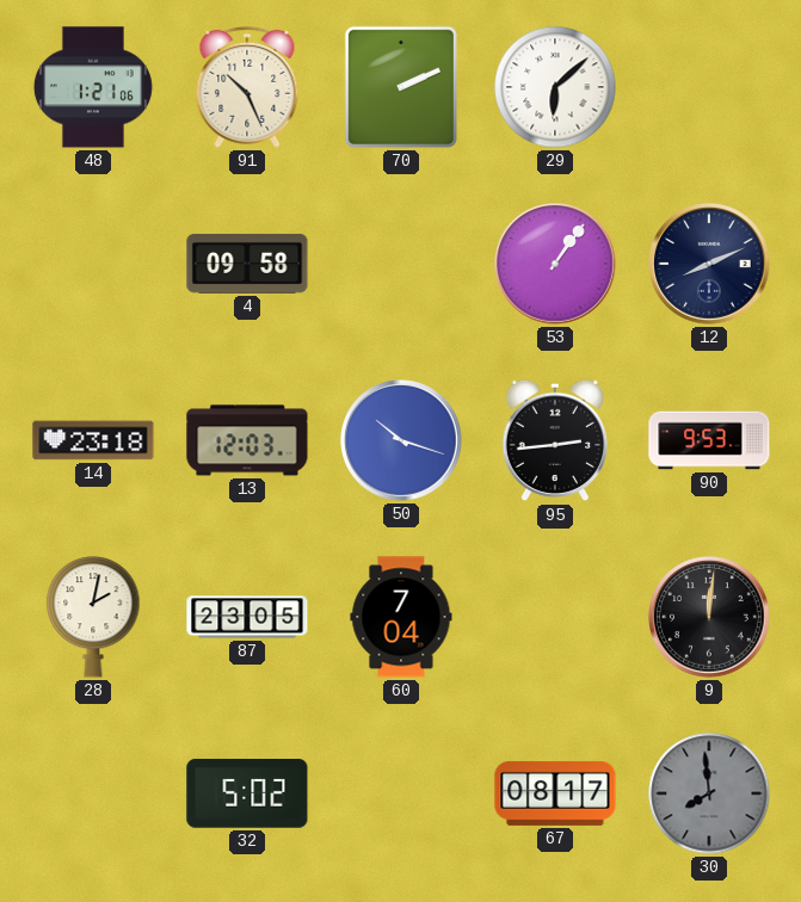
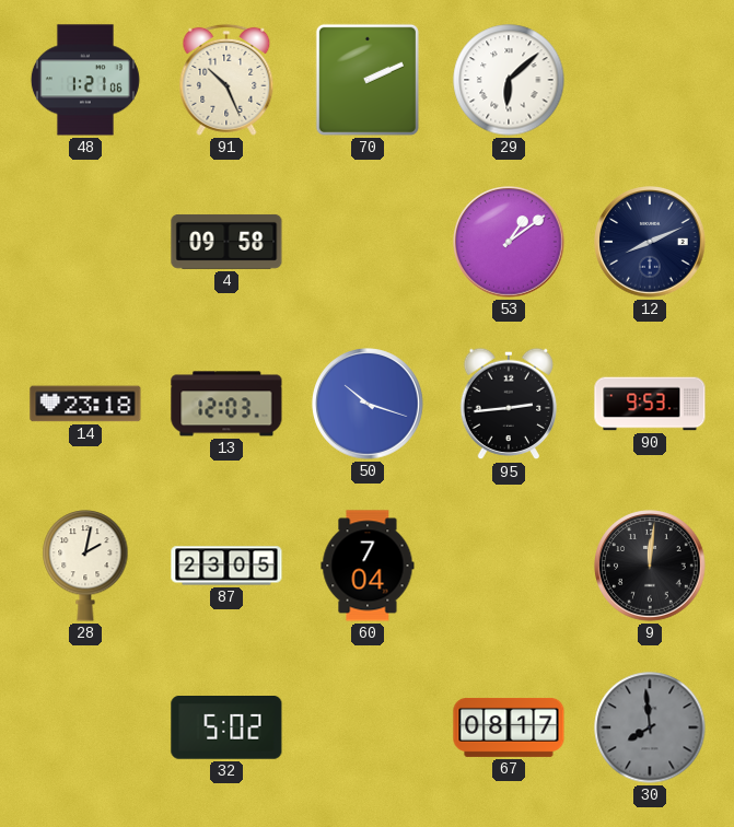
53: 1:06 -> 1:09 (509, 242)
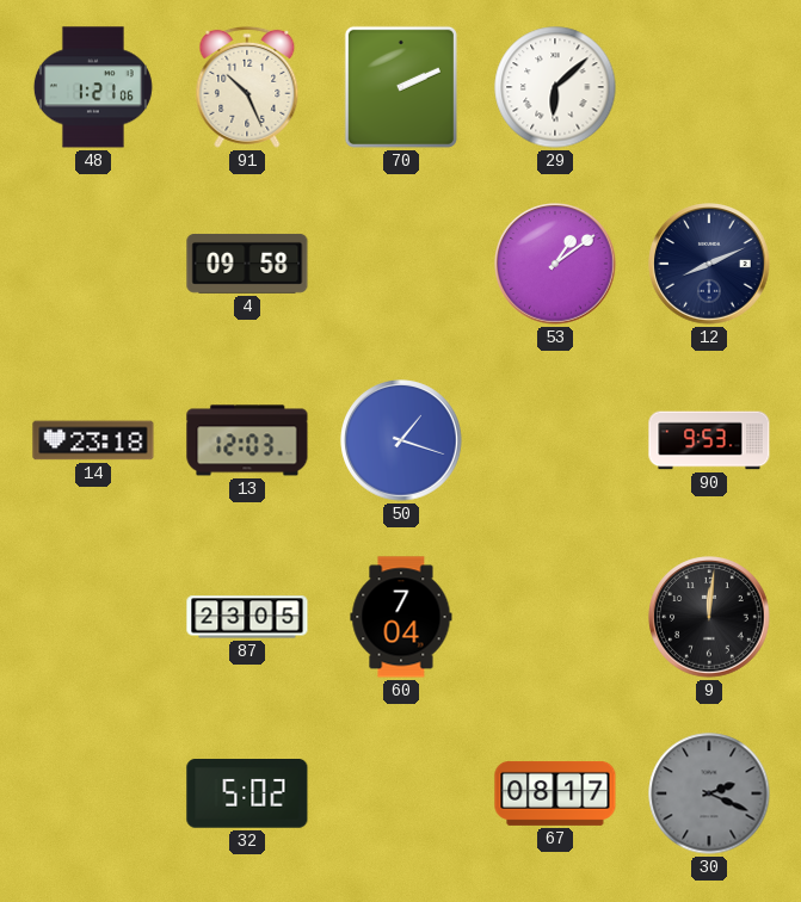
50: 10:18 -> 1:18 (401, 440)
95: 2:44 -> none (509, 404)
28: 2:02 -> none (85, 566)
30: 7:59 -> 2:19 (709, 793)
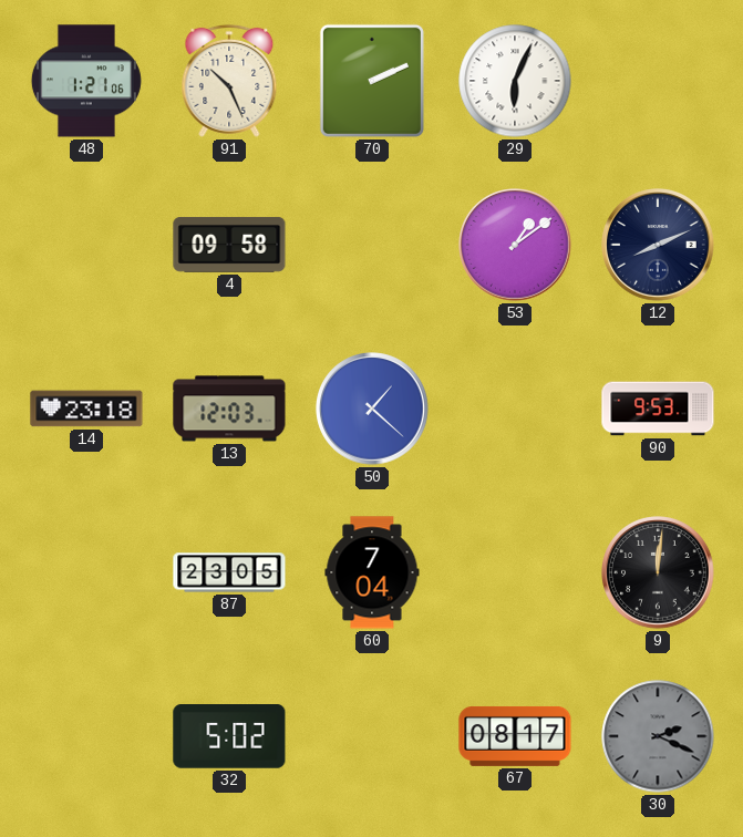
29: 6:08 -> 6:04 (515, 81)
50: 1:18 -> 1:22 (372, 409)
